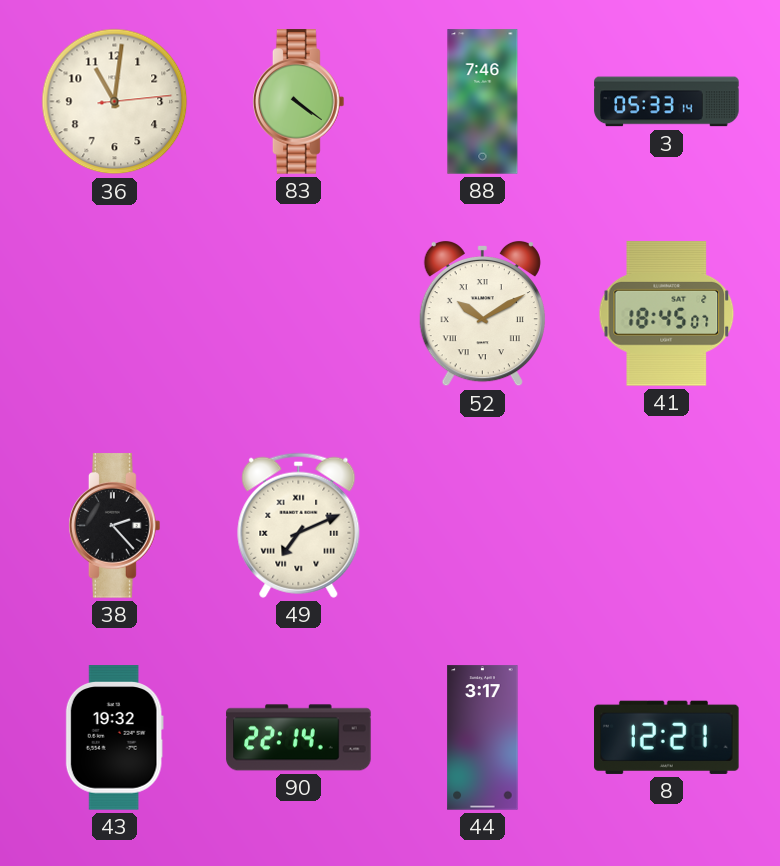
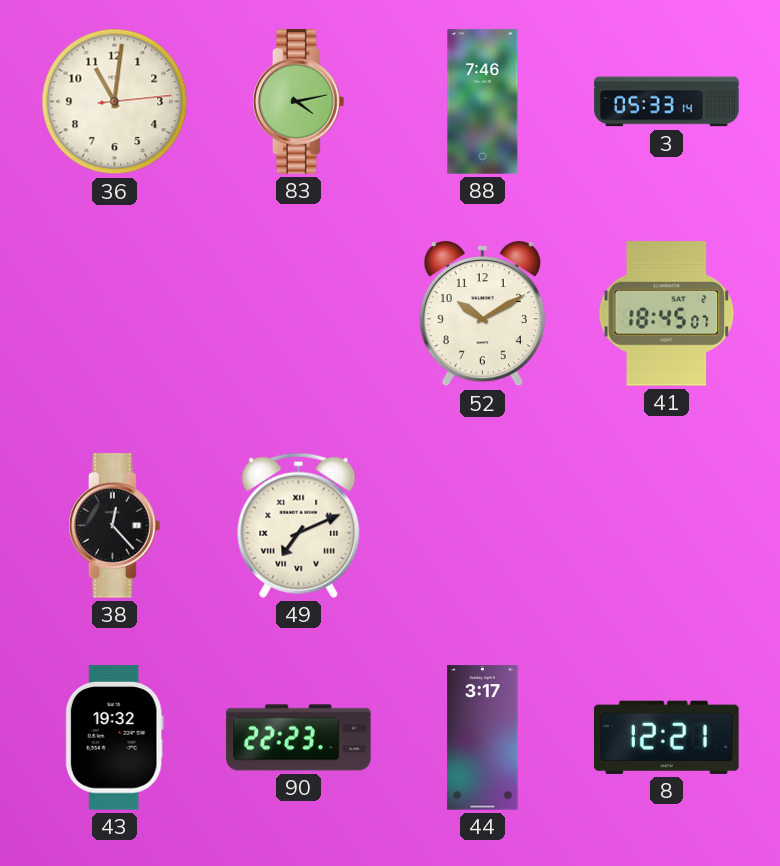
83: 4:21 -> 4:13 (299, 102)
52 numerals: Roman -> Arabic (482, 314)
38: 2:23 -> 12:23 (115, 526)
90: 22:14 -> 22:23 (299, 738)
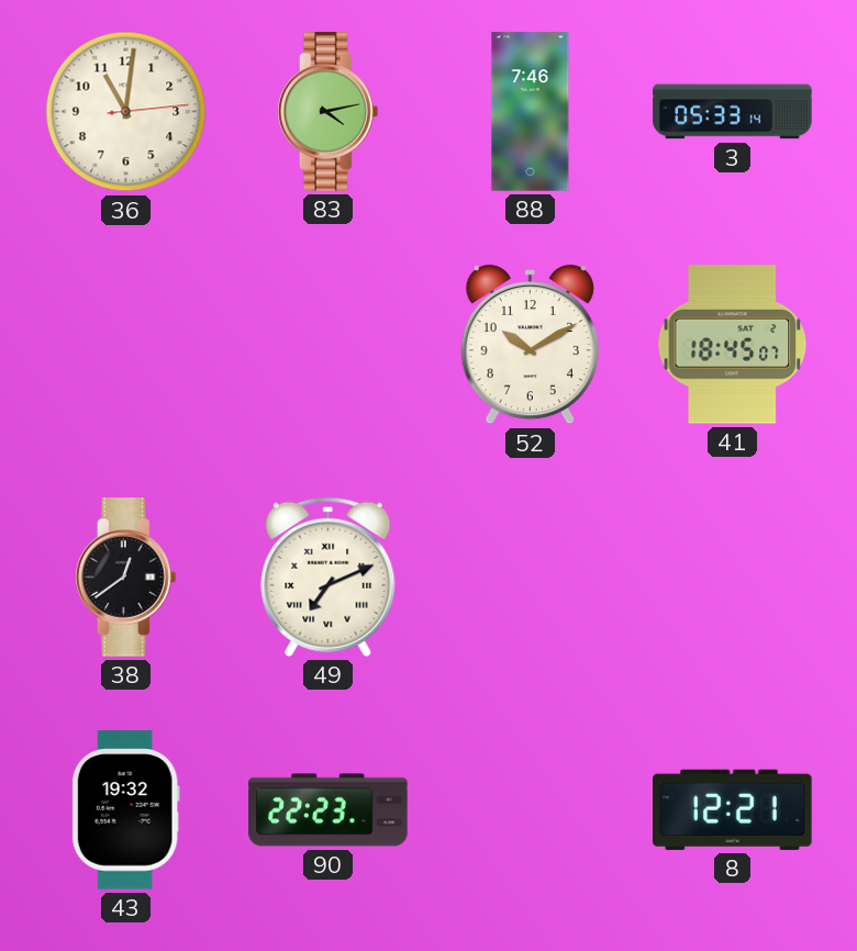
38: 12:23 -> 12:39 (126, 578)
44: 3:17 -> none (483, 738)
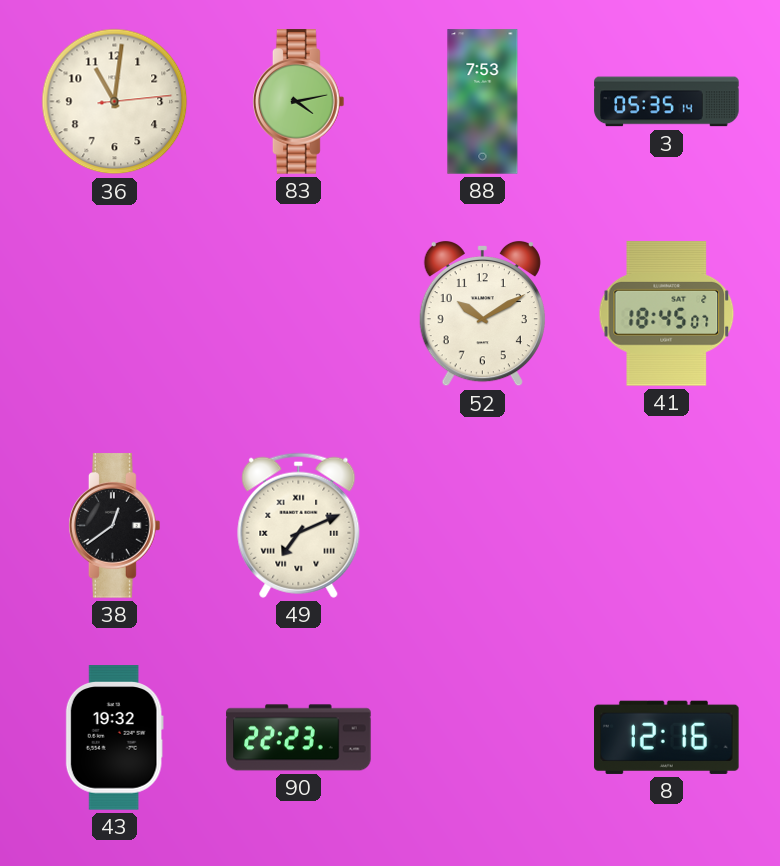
88: 7:46 -> 7:53 (483, 102)
3: 05:33 -> 05:35 (667, 102)
8: 12:21 -> 12:16 (667, 737)
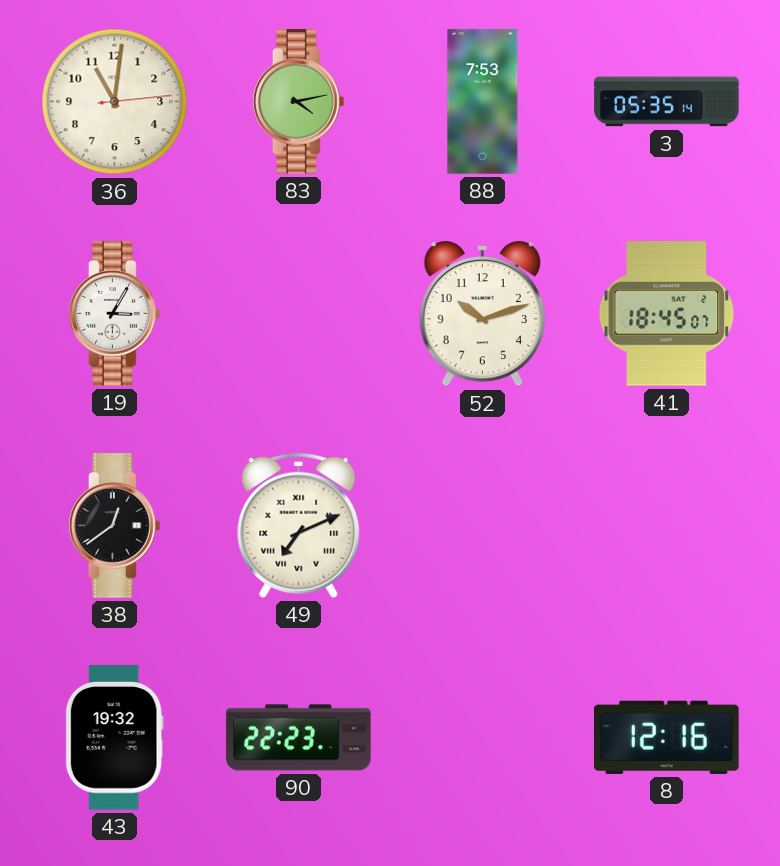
19: none -> 3:05 (115, 314)
52: 10:10 -> 10:12 (482, 314)
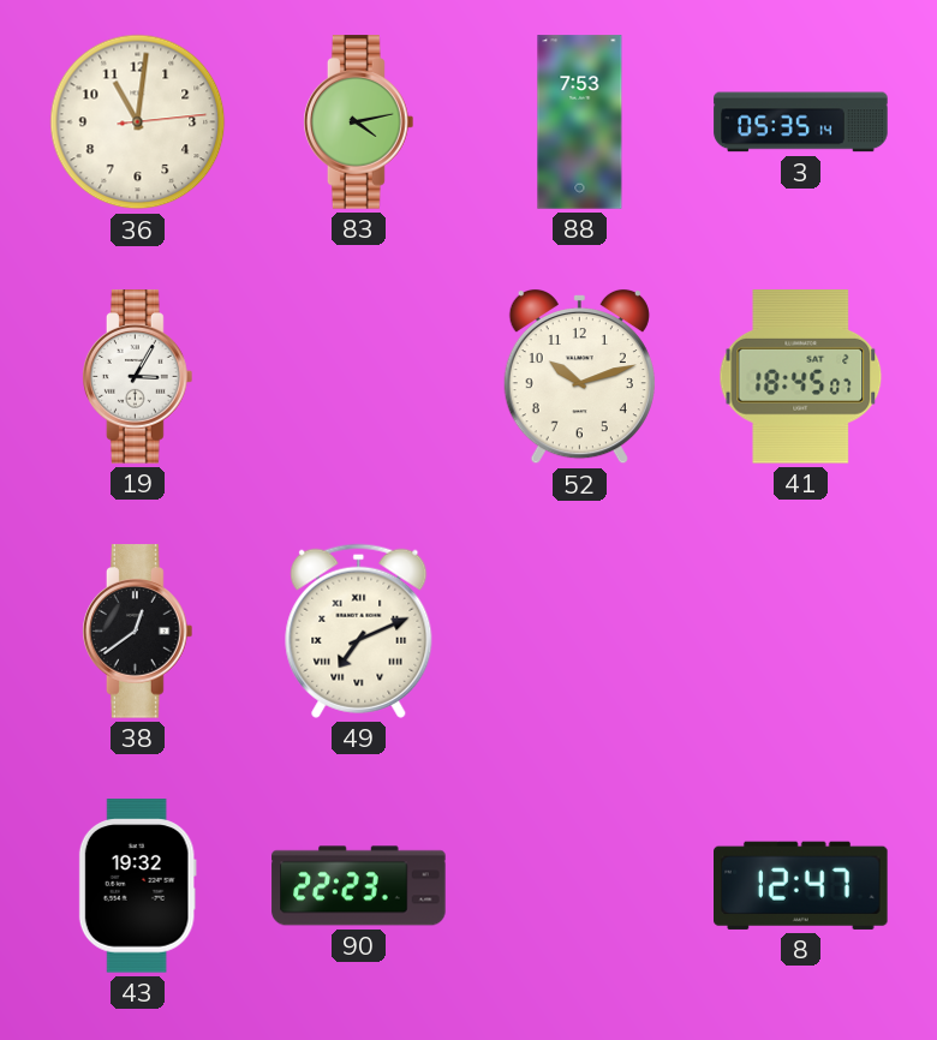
8: 12:16 -> 12:47 (801, 885)
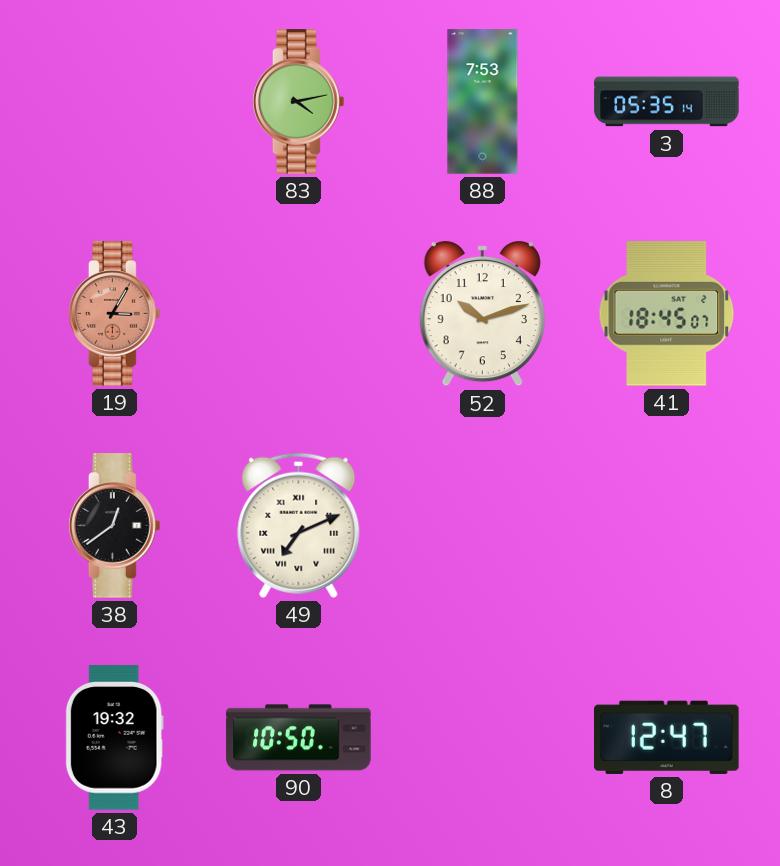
36: 11:01 -> none (138, 122)
19 dial: white -> salmon (115, 314)
90: 22:23 -> 10:50 (299, 738)
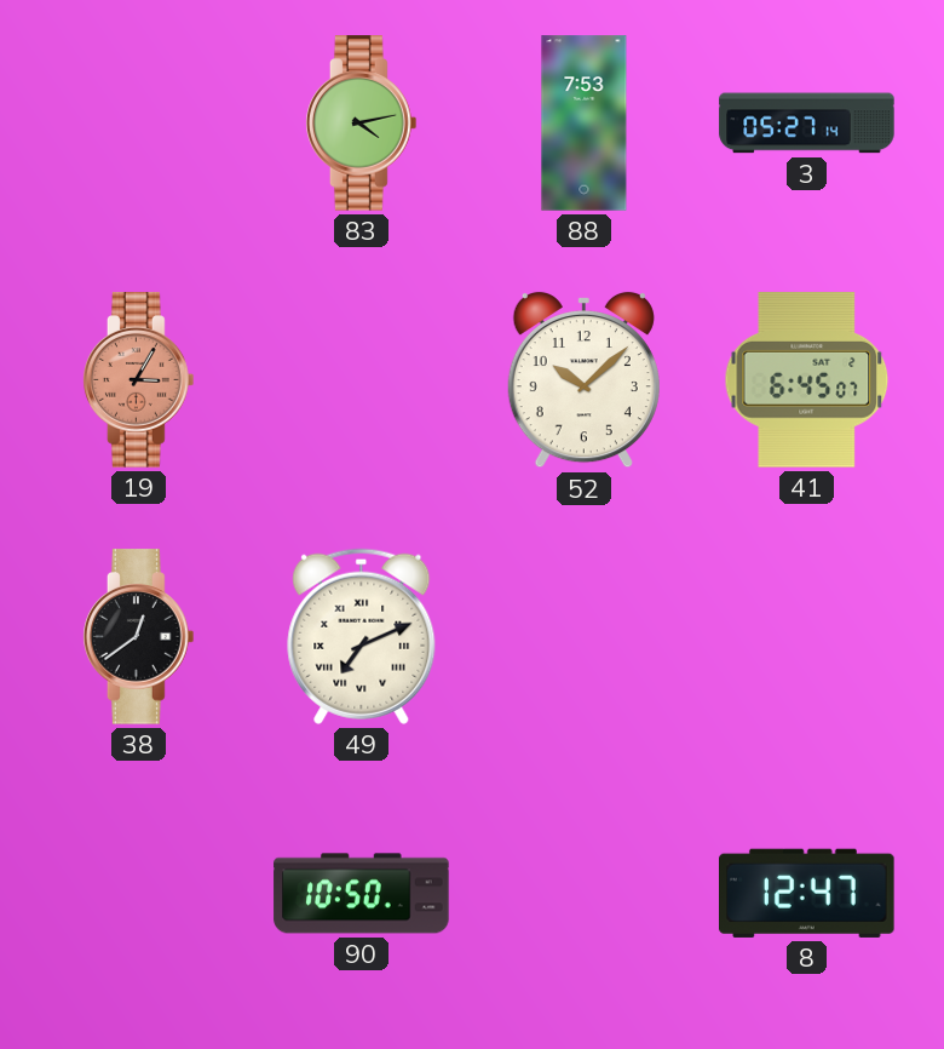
3: 05:35 -> 05:27 (807, 124)
52: 10:12 -> 10:08 (583, 380)
41: 18:45 -> 6:45 (807, 380)
43: 19:32 -> none (114, 738)
